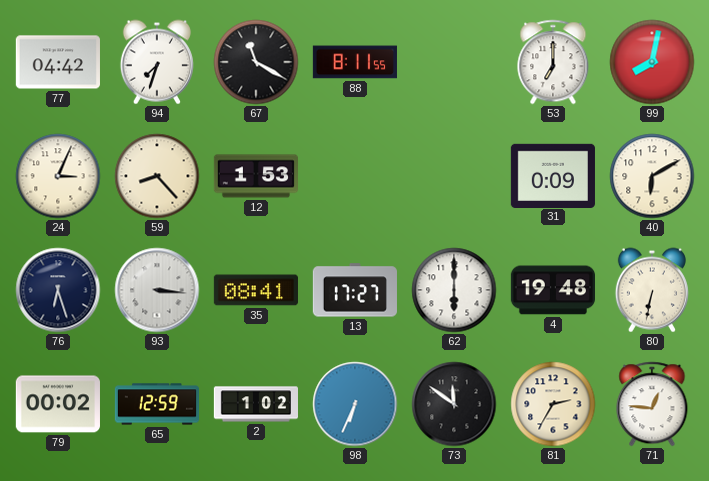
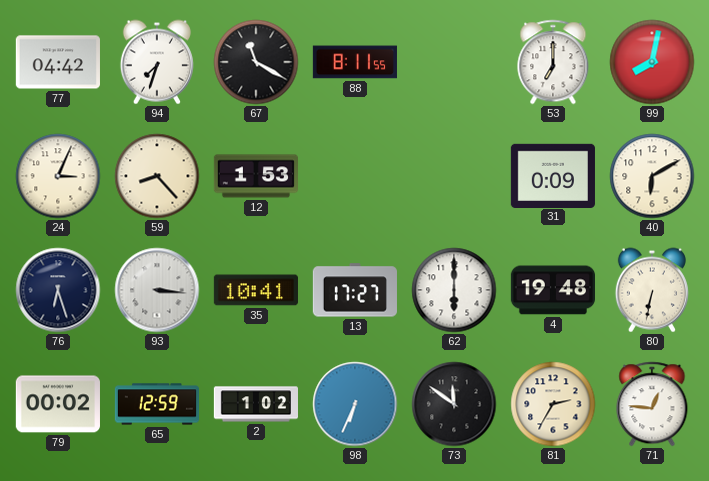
35: 08:41 -> 10:41 (256, 290)
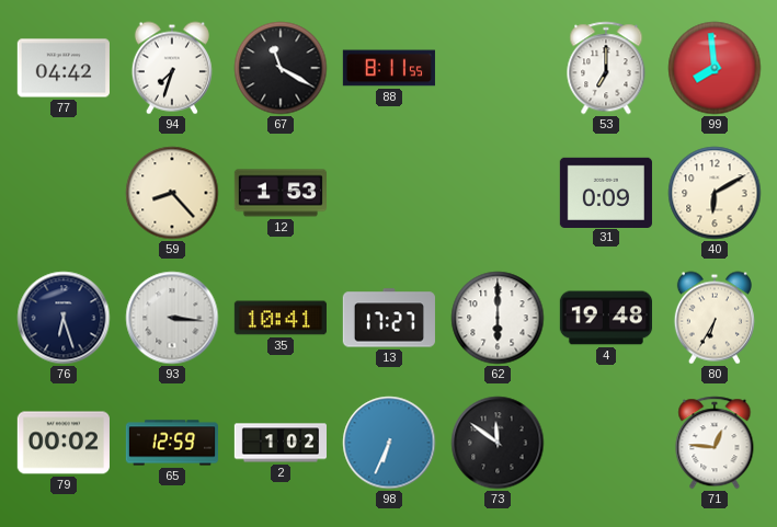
99: 8:02 -> 7:59 (715, 68)
24: 3:04 -> none (58, 176)
80: 6:32 -> 6:35 (715, 318)
81: 2:35 -> none (553, 404)
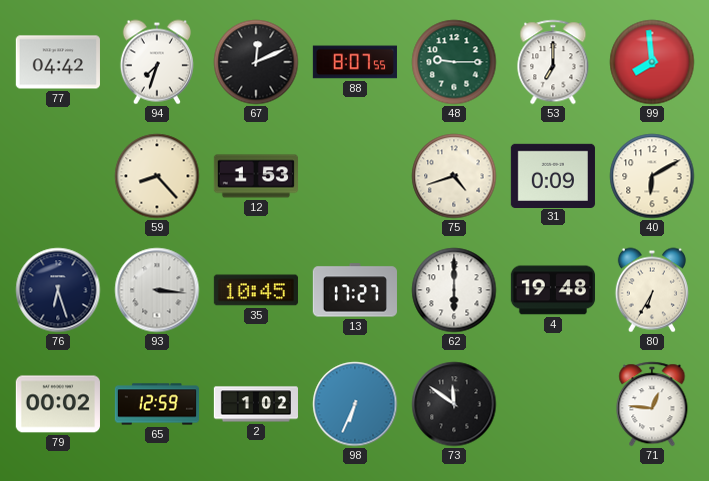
67: 11:20 -> 12:11 (256, 62)
88: 8:11 -> 8:07 (355, 62)
48: none -> 9:15 (454, 62)
75: none -> 4:42 (454, 176)
35: 10:41 -> 10:45 (256, 290)
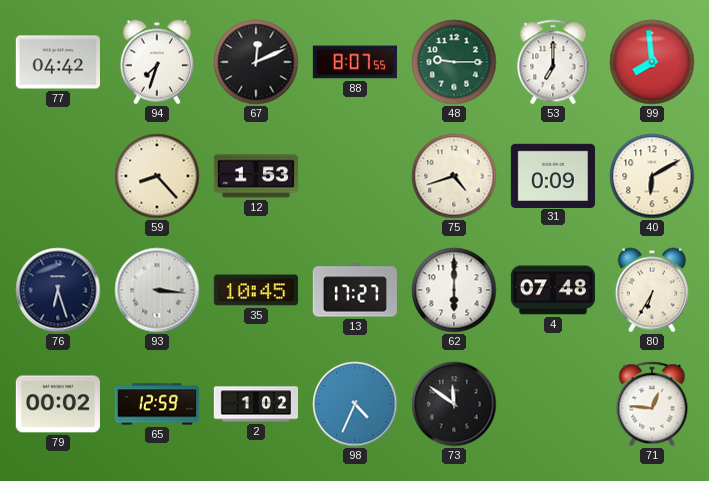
4: 19:48 -> 07:48 (552, 290)
98: 6:34 -> 4:34 (355, 404)
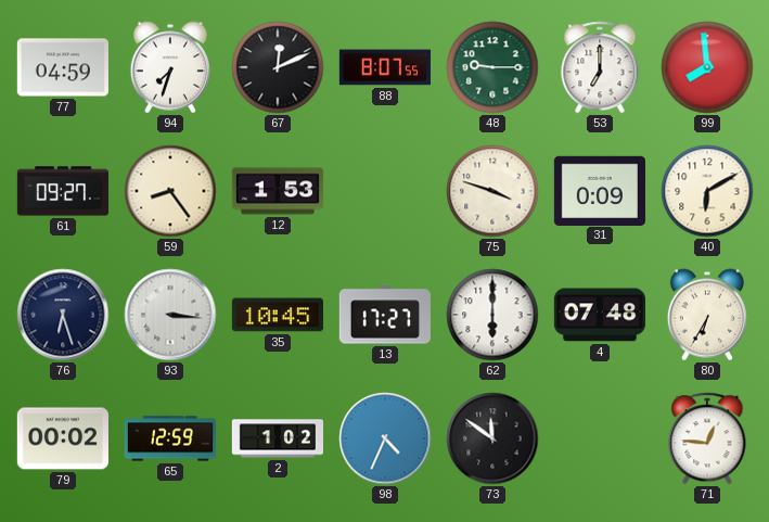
77: 04:42 -> 04:59 (63, 67)
61: none -> 09:27 (63, 191)
59: 8:23 -> 8:24 (170, 191)
75: 4:42 -> 3:48 (492, 191)
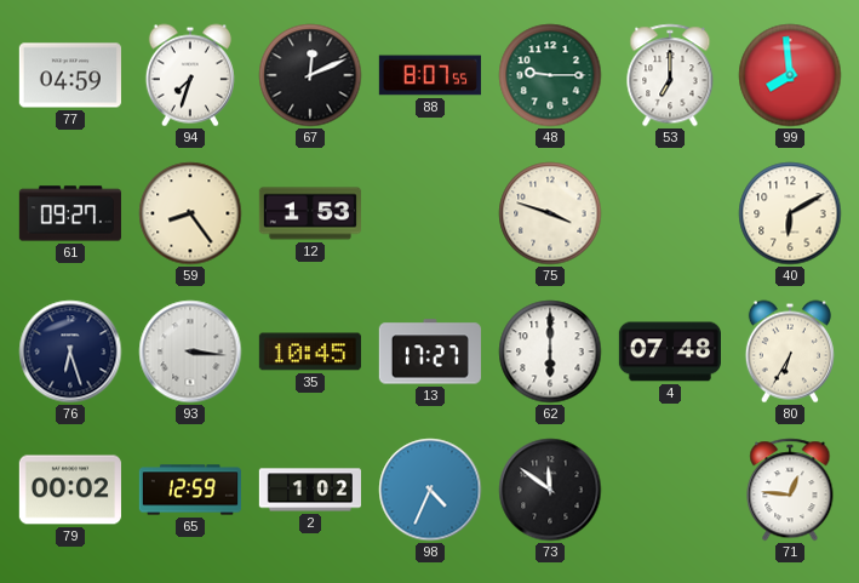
31: 0:09 -> none (600, 190)
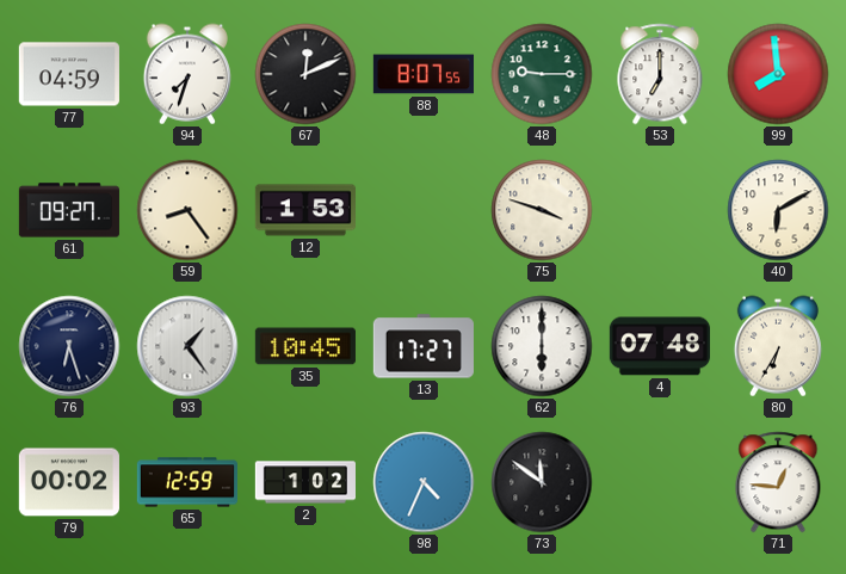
93: 3:16 -> 1:24 (187, 346)
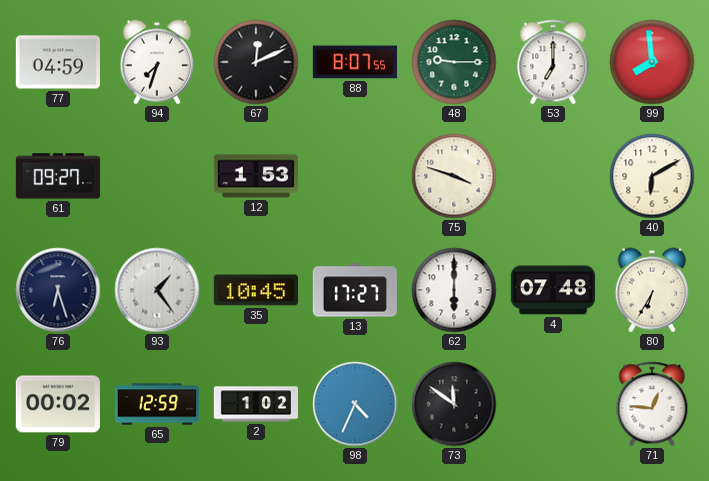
59: 8:24 -> none (187, 210)
